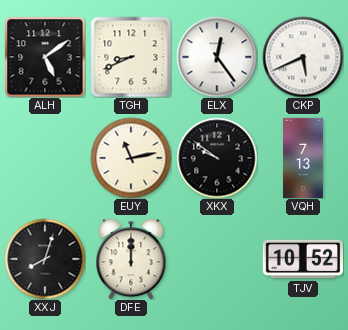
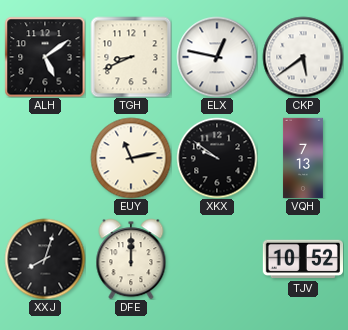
ELX: 12:24 -> 12:47 (217, 57)
CKP: 5:41 -> 5:39 (303, 57)
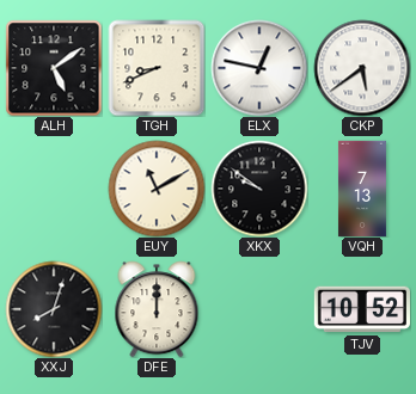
EUY: 11:13 -> 11:10 (157, 189)
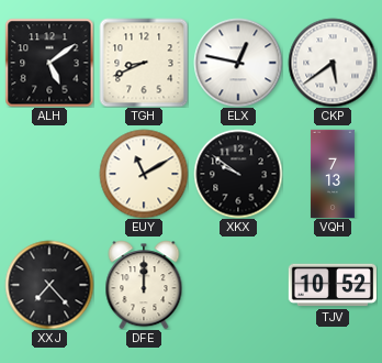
XXJ: 8:03 -> 7:23 (49, 285)
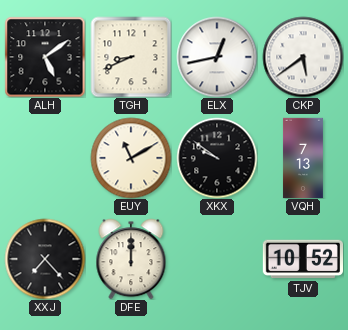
ELX: 12:47 -> 12:43 (217, 57)
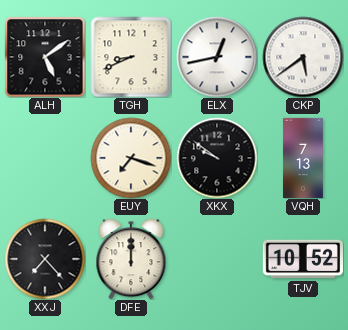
EUY: 11:10 -> 7:18 (131, 158)
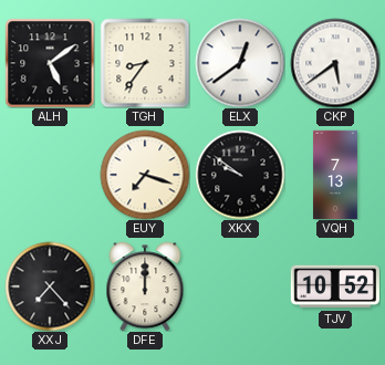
TGH: 8:41 -> 8:36 (145, 63)
ELX: 12:43 -> 12:39 (240, 63)
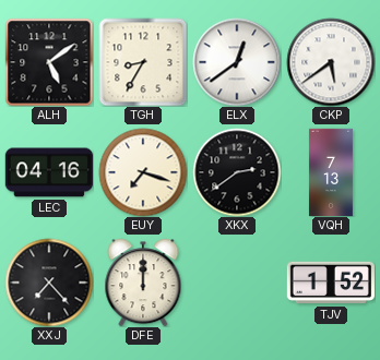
TGH: 8:36 -> 8:35 (143, 62)
LEC: none -> 04:16 (48, 172)
XKX: 9:51 -> 2:39 (237, 172)
TJV: 10:52 -> 1:52 (330, 283)
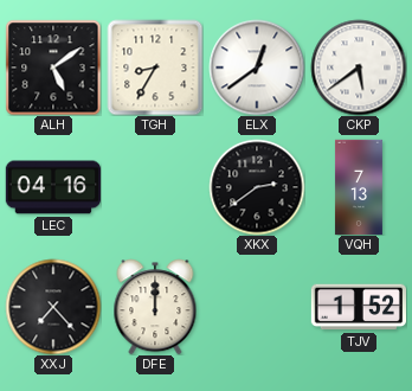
EUY: 7:18 -> none (143, 172)
